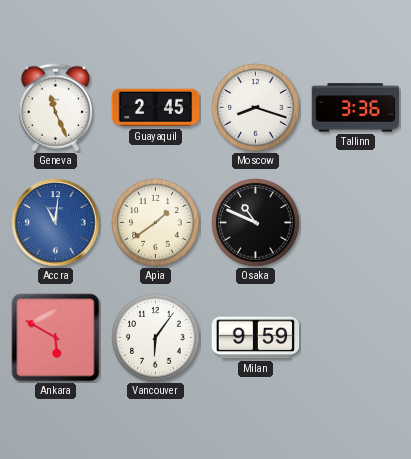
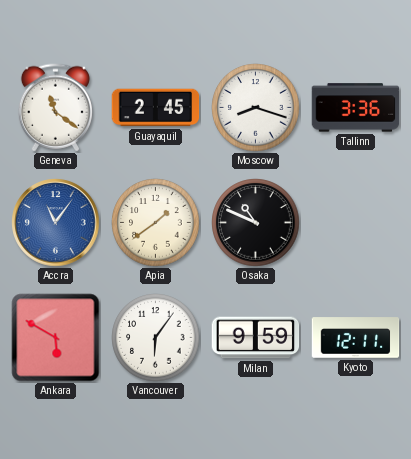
Geneva: 11:26 -> 11:21 (55, 108)
Accra: 11:01 -> 11:06 (56, 223)
Kyoto: none -> 12:11 (356, 338)
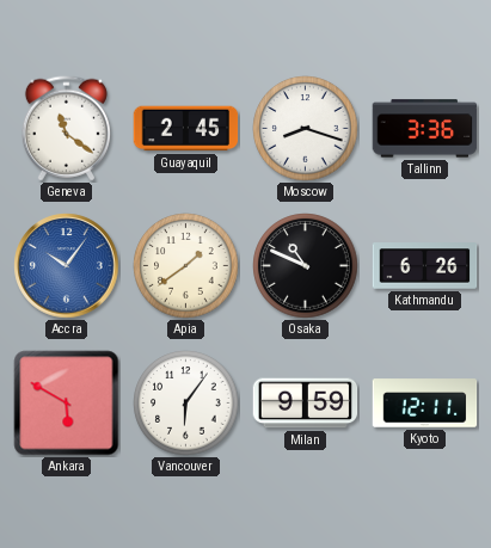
Accra: 11:06 -> 10:06 (67, 266)
Kathmandu: none -> 6:26 (425, 266)
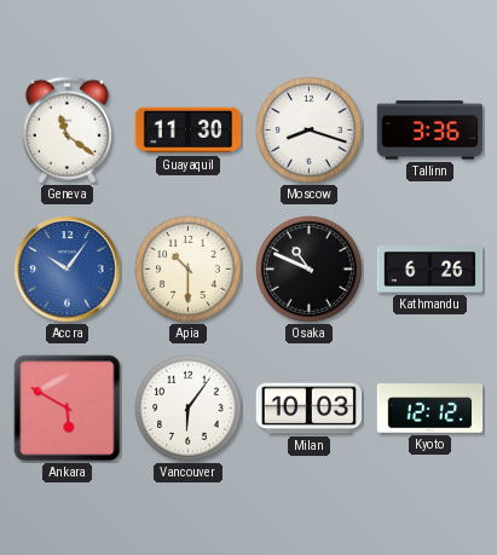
Guayaquil: 2:45 -> 11:30 (189, 131)
Apia: 1:39 -> 10:30 (189, 270)
Milan: 9:59 -> 10:03 (310, 409)
Kyoto: 12:11 -> 12:12 (430, 409)
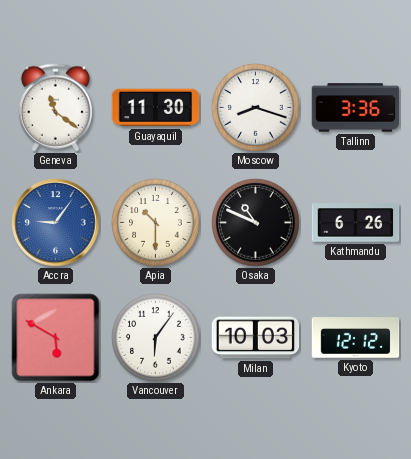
Accra: 10:06 -> 9:06 (56, 223)
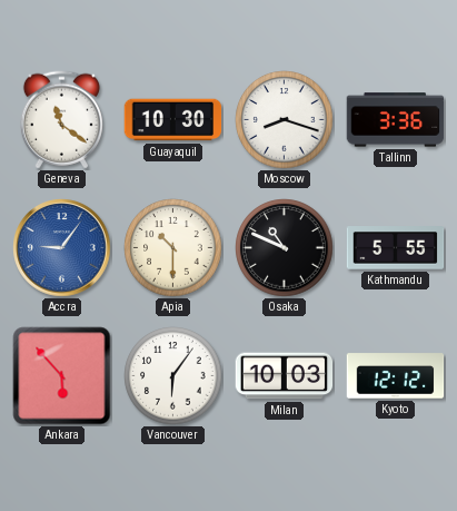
Guayaquil: 11:30 -> 10:30 (173, 120)
Kathmandu: 6:26 -> 5:55 (396, 248)
Ankara: 5:50 -> 5:53 (62, 376)
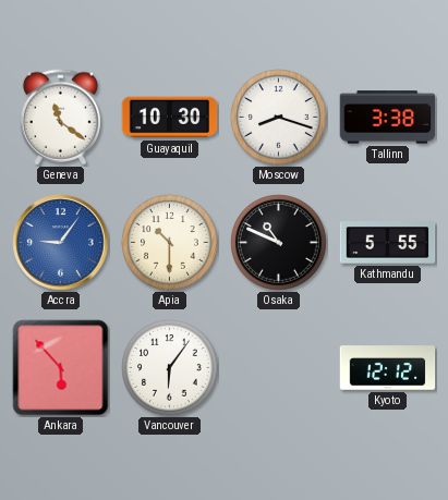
Tallinn: 3:36 -> 3:38 (388, 118)
Milan: 10:03 -> none (285, 376)
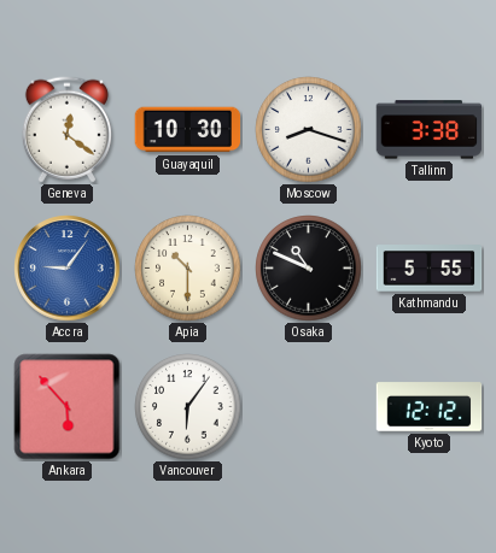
Geneva: 11:21 -> 12:21 (66, 130)
